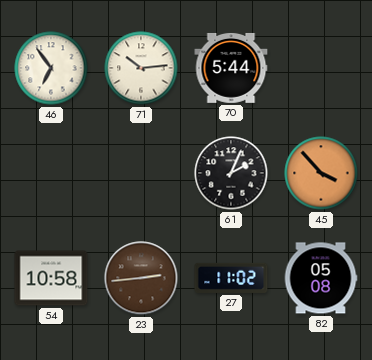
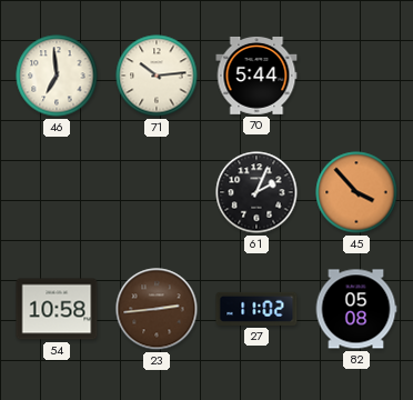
46: 6:54 -> 6:59 (57, 76)
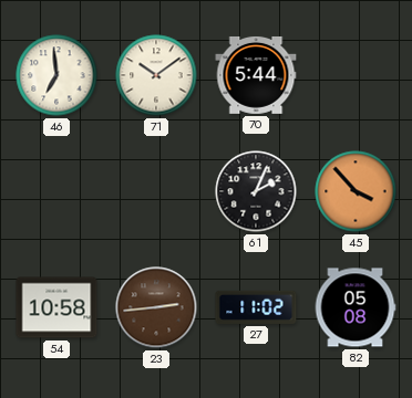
71: 10:14 -> 10:09 (156, 75)
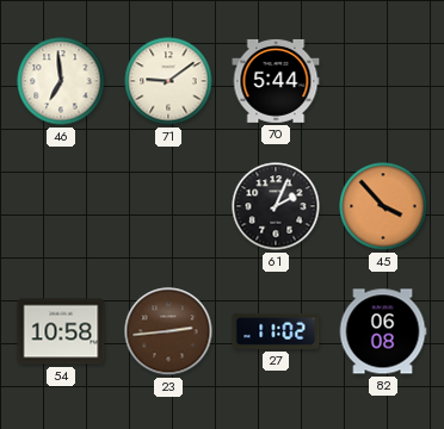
71: 10:09 -> 9:09 (168, 81)
82: 05:08 -> 06:08 (383, 331)
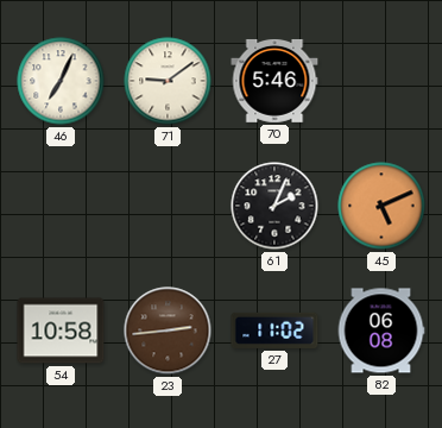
46: 6:59 -> 7:04 (61, 81)
70: 5:44 -> 5:46 (274, 81)
45: 3:53 -> 5:11 (381, 206)
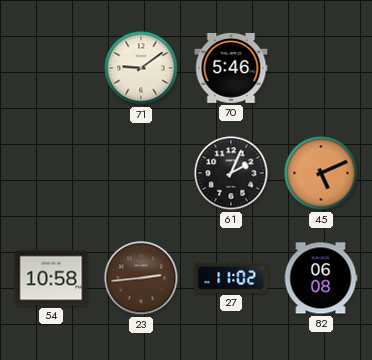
46: 7:04 -> none (61, 81)
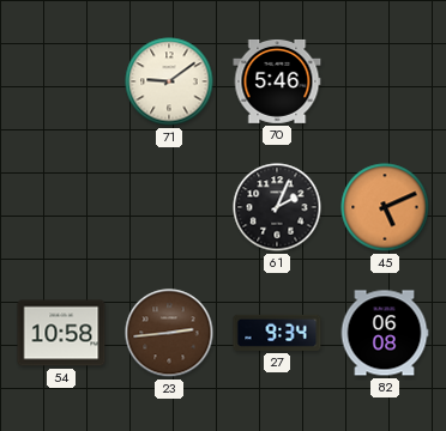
27: 11:02 -> 9:34 (277, 333)
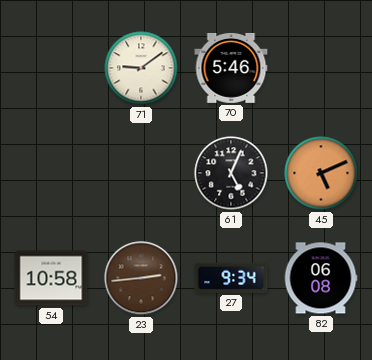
61: 2:04 -> 5:04 (231, 173)
